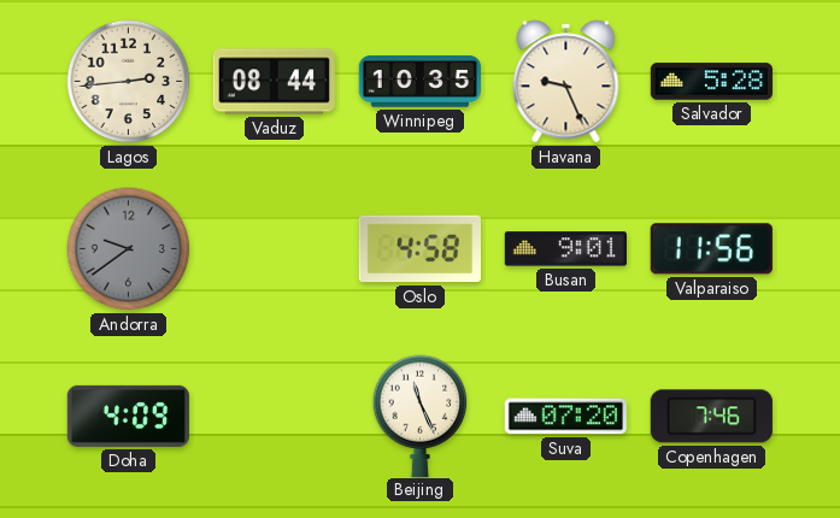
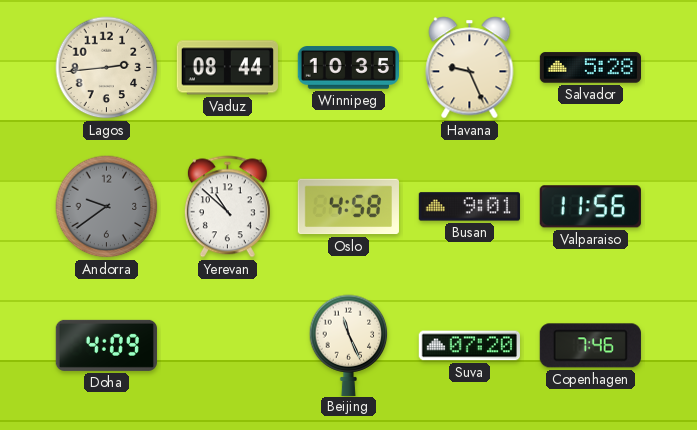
Yerevan: none -> 10:52 (227, 207)
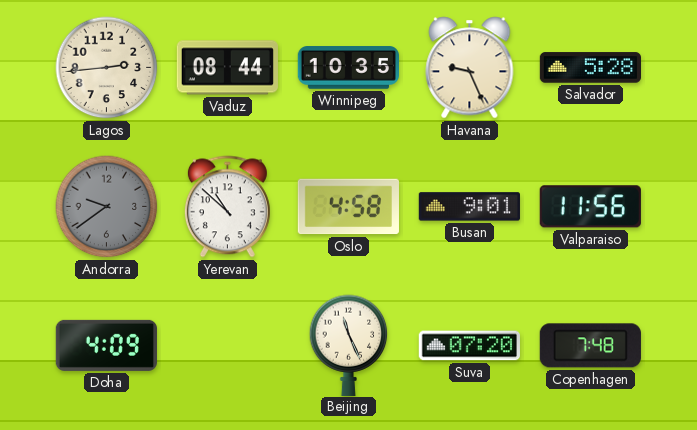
Copenhagen: 7:46 -> 7:48 (590, 346)
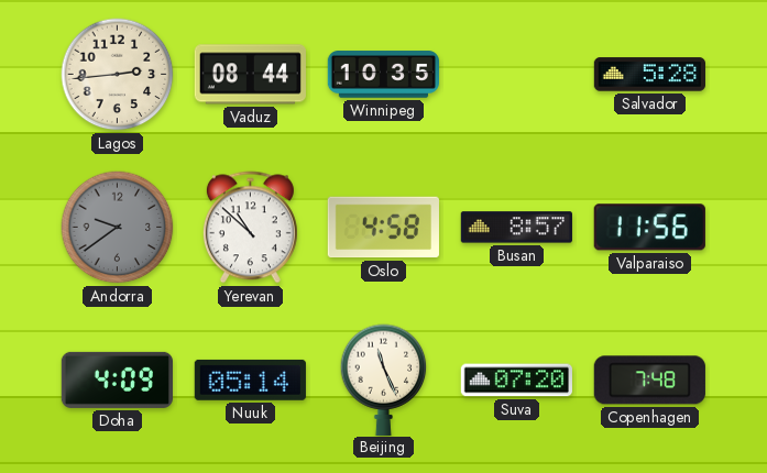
Havana: 9:26 -> none (470, 68)
Busan: 9:01 -> 8:57 (516, 228)
Nuuk: none -> 05:14 (250, 380)
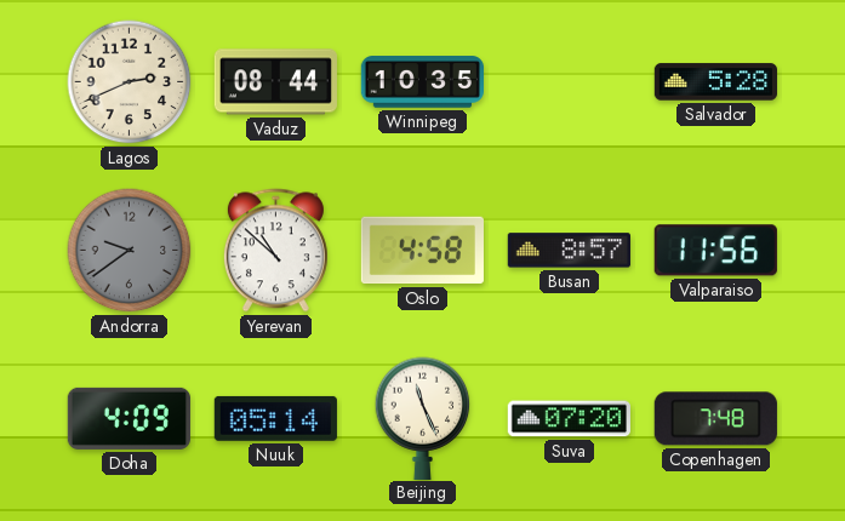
Lagos: 2:44 -> 2:41 (130, 82)
